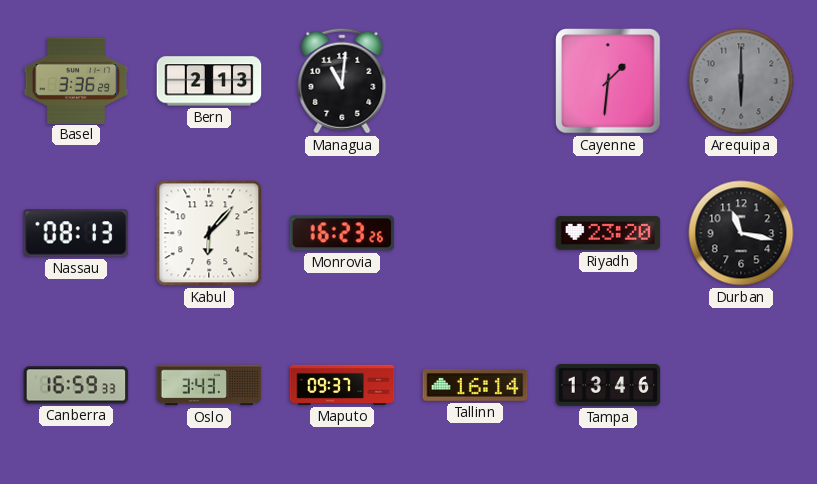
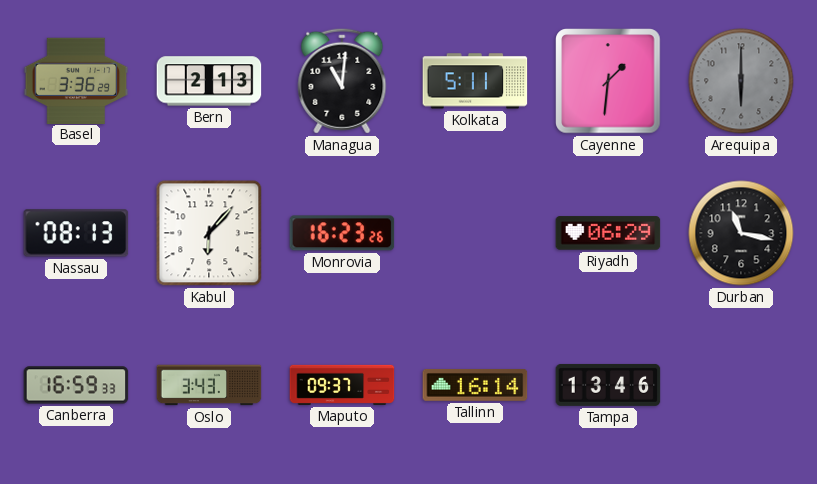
Kolkata: none -> 5:11 (475, 81)
Riyadh: 23:20 -> 06:29 (608, 233)
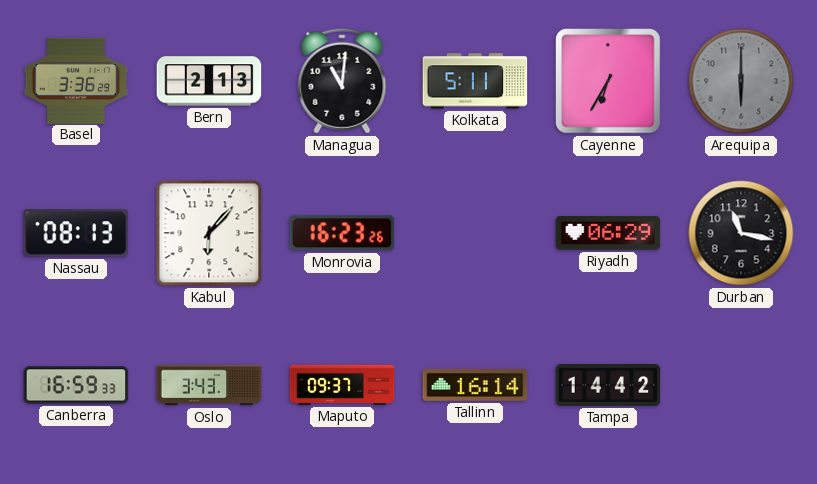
Cayenne: 1:31 -> 6:35 (608, 81)
Tampa: 13:46 -> 14:42 (608, 385)
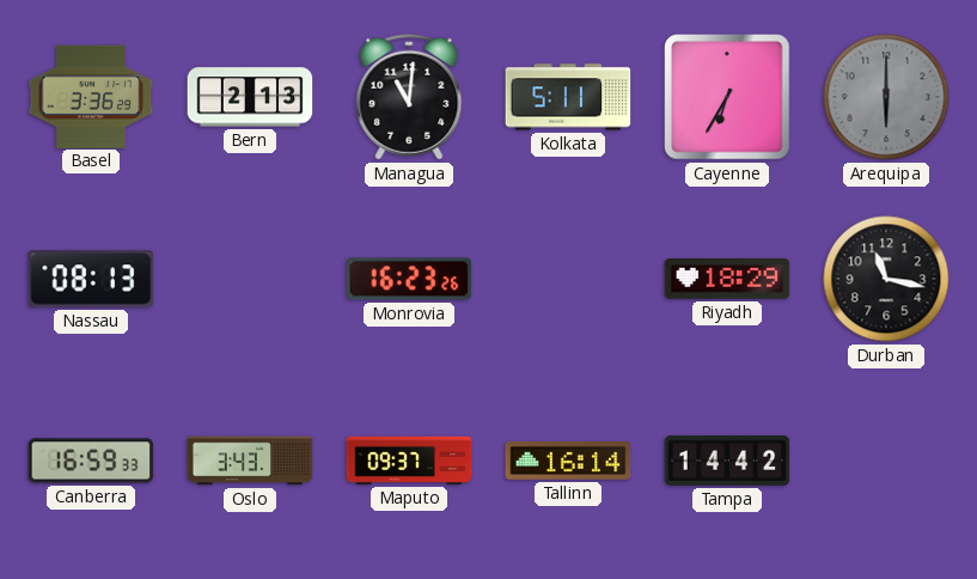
Kabul: 6:07 -> none (209, 233)
Riyadh: 06:29 -> 18:29 (727, 279)
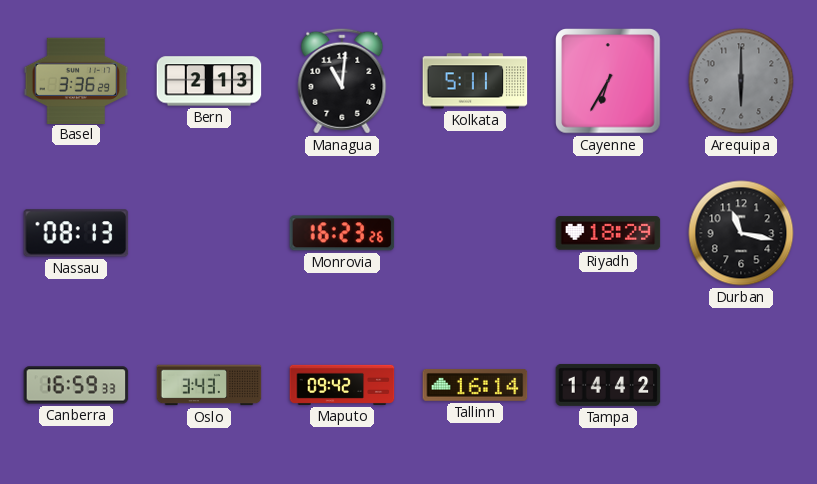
Maputo: 09:37 -> 09:42 (342, 385)
